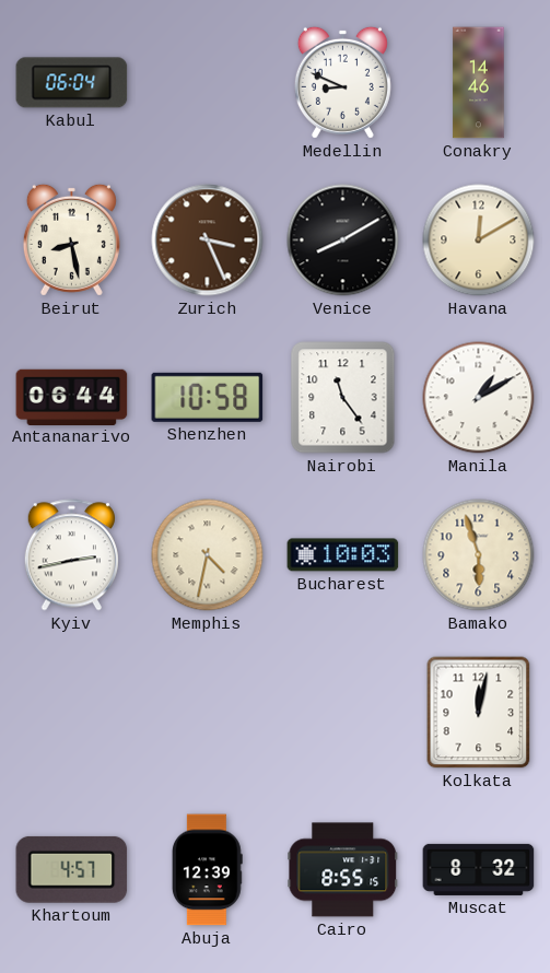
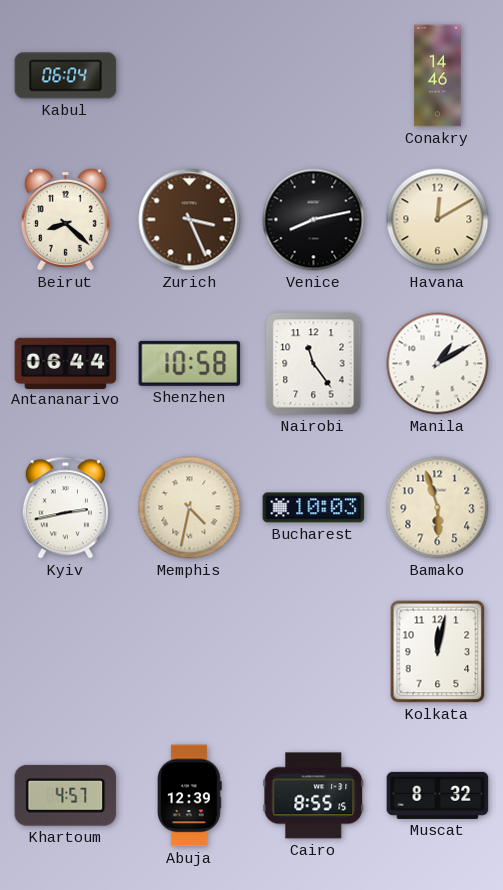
Medellin: 8:49 -> none (342, 82)
Beirut: 8:28 -> 8:22 (65, 219)
Venice: 8:10 -> 8:13 (314, 220)
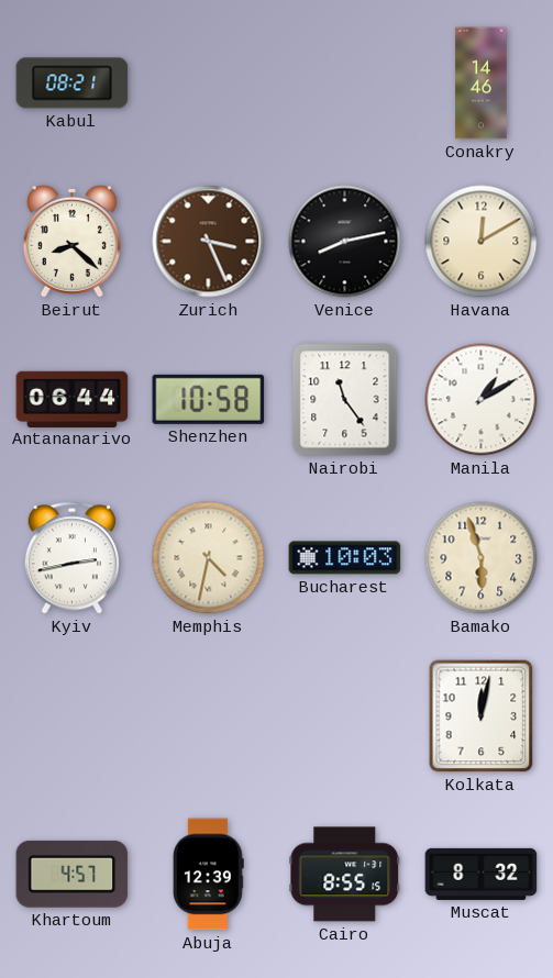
Kabul: 06:04 -> 08:21 (73, 84)
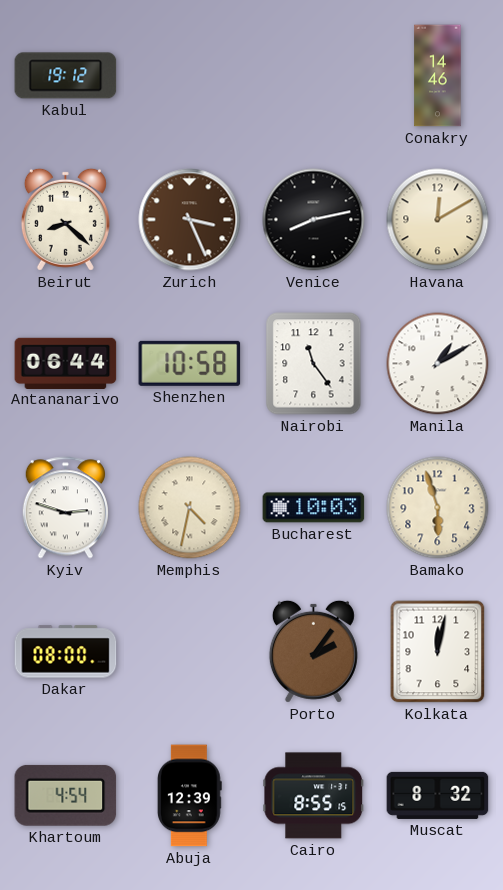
Kabul: 08:21 -> 19:12 (66, 76)
Kyiv: 2:43 -> 2:48 (65, 508)
Dakar: none -> 08:00 (66, 652)
Porto: none -> 2:06 (313, 651)
Khartoum: 4:57 -> 4:54 (66, 795)
